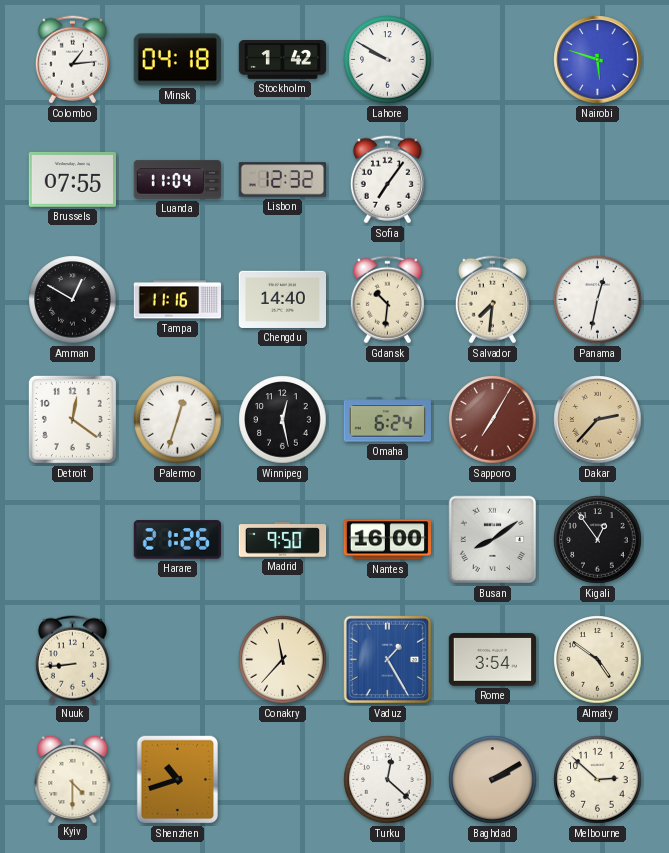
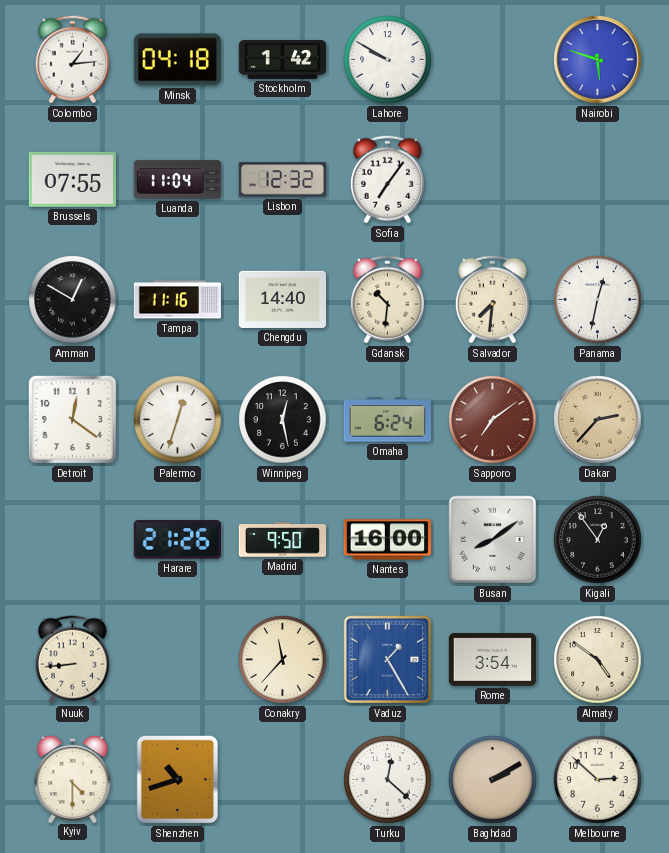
Sapporo: 7:05 -> 7:09 (493, 420)
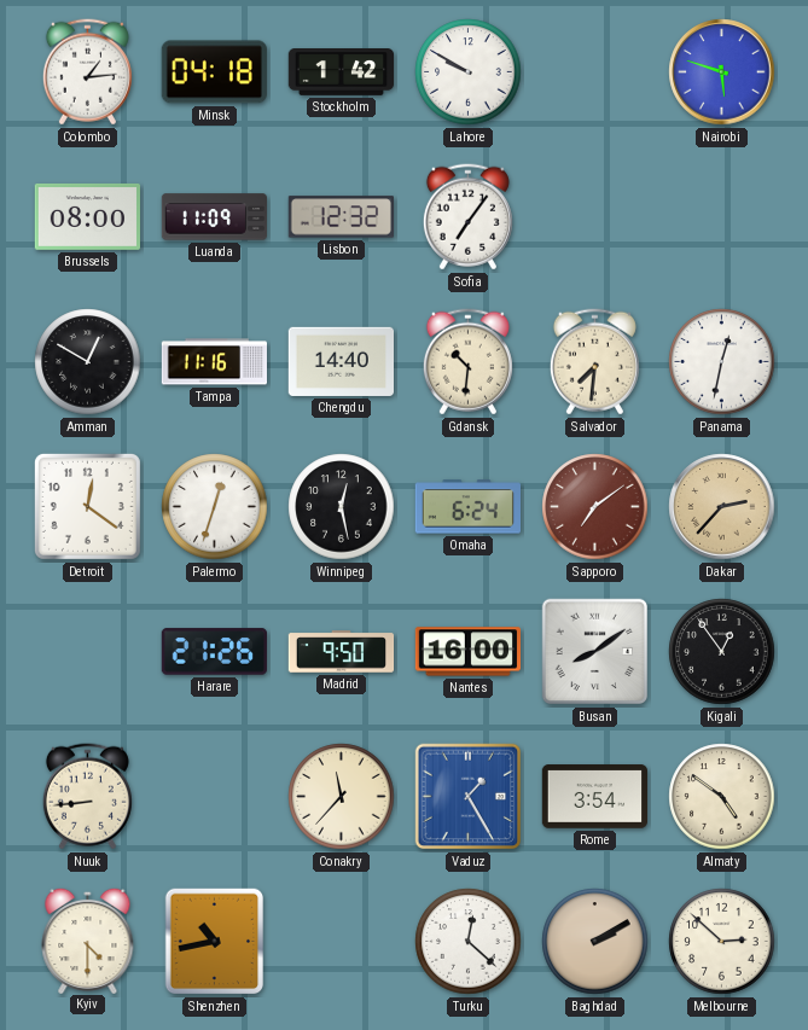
Brussels: 07:55 -> 08:00 (87, 216)
Luanda: 11:04 -> 11:09 (215, 217)
Shenzhen: 10:42 -> 10:43 (215, 942)
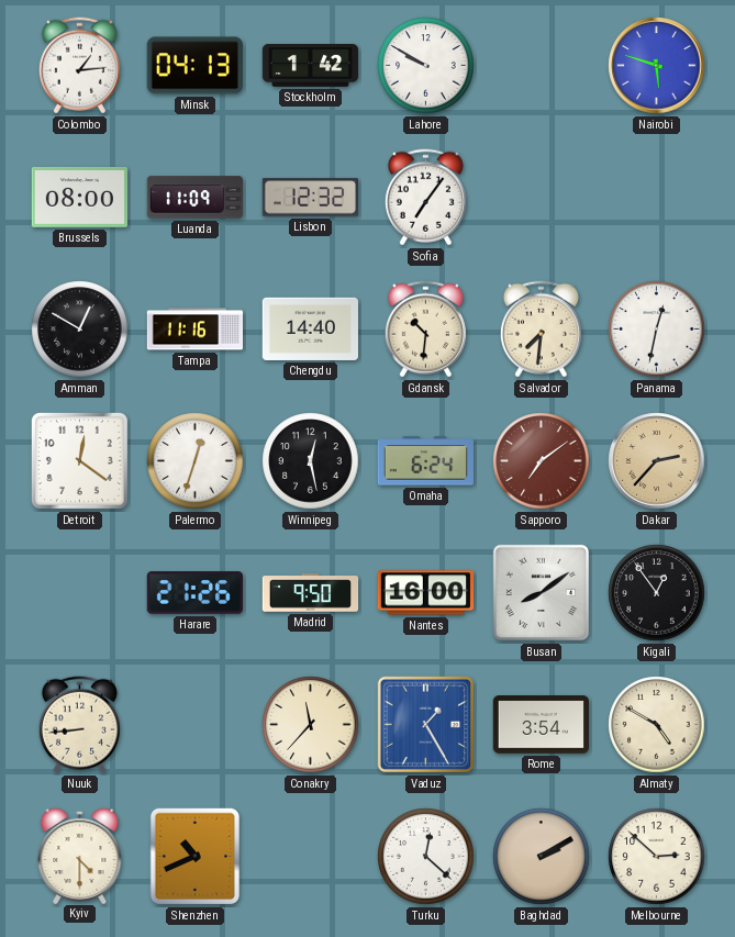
Minsk: 04:18 -> 04:13 (194, 66)
Almaty: 4:51 -> 4:50 (657, 725)
Shenzhen: 10:43 -> 10:41 (196, 857)
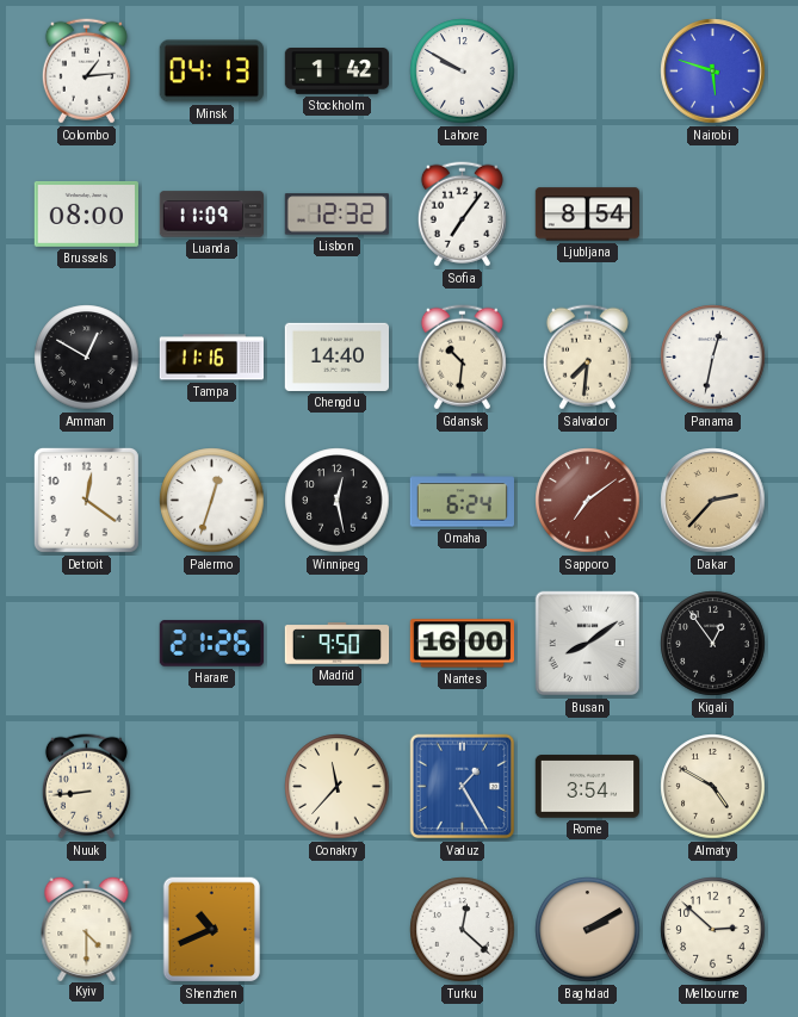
Ljubljana: none -> 8:54 (587, 215)
